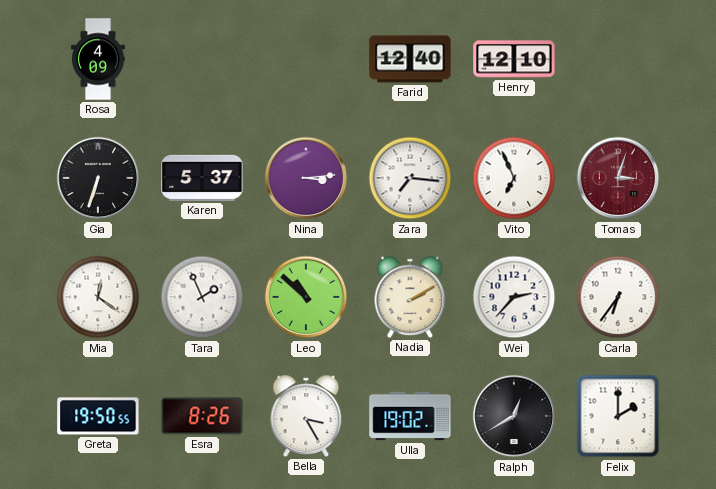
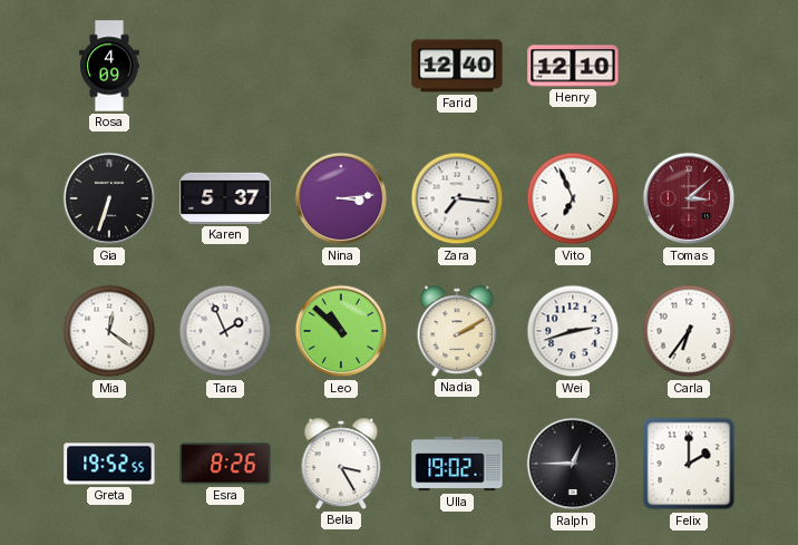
Tomas: 3:03 -> 3:08 (689, 198)
Wei: 2:37 -> 2:42 (573, 331)
Greta: 19:50 -> 19:52 (109, 464)
Ralph: 12:40 -> 12:45 (573, 464)
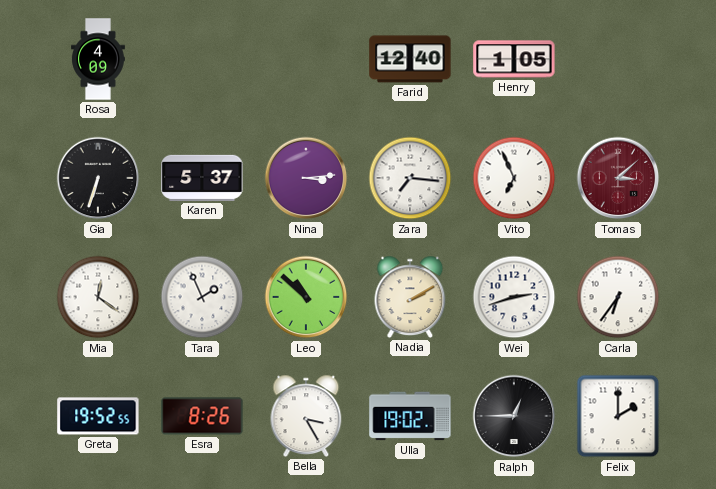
Henry: 12:10 -> 1:05 (514, 59)
